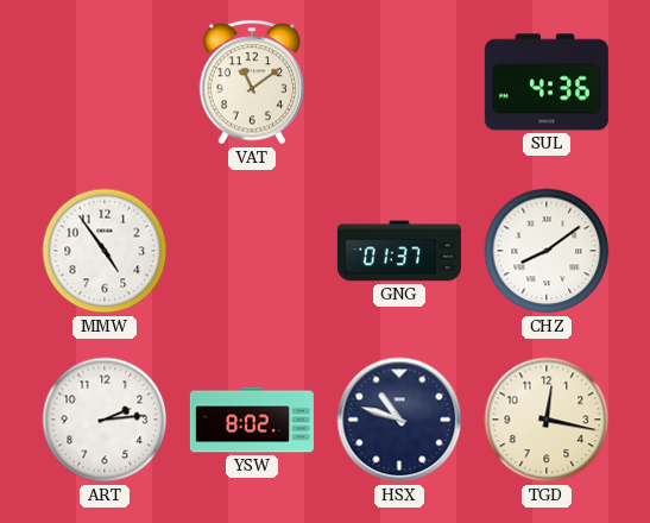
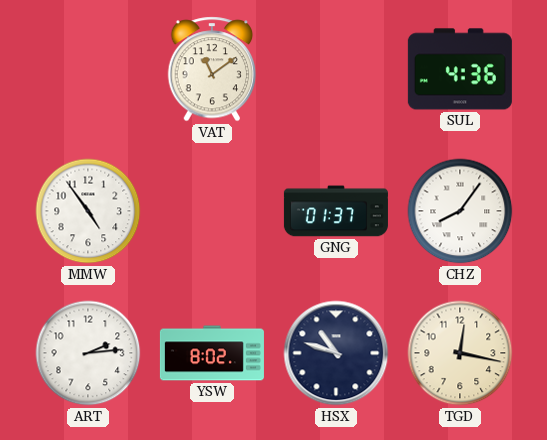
CHZ: 8:09 -> 8:06 (460, 211)
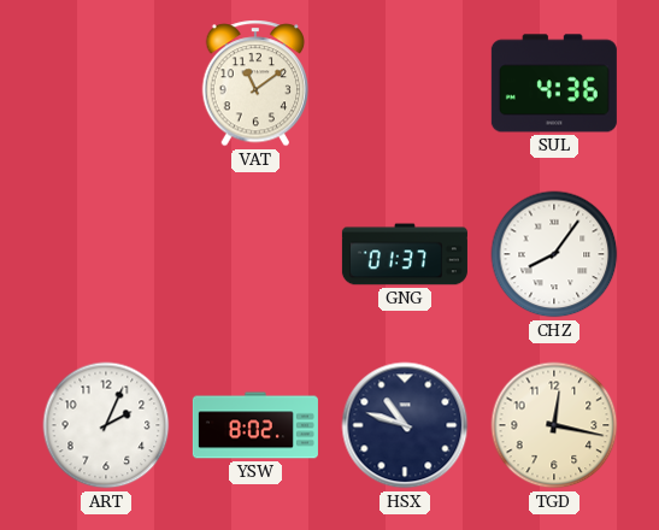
MMW: 4:54 -> none (88, 211)
ART: 2:14 -> 2:04 (106, 425)
